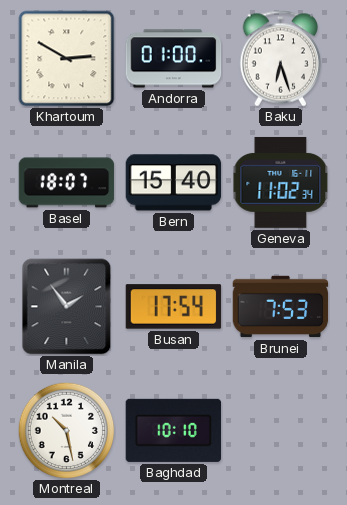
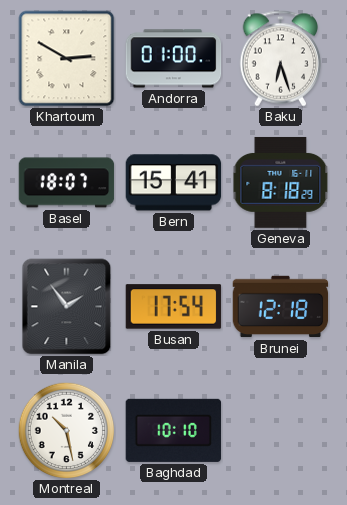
Bern: 15:40 -> 15:41 (174, 183)
Geneva: 11:02 -> 8:18 (281, 182)
Brunei: 7:53 -> 12:18 (281, 307)
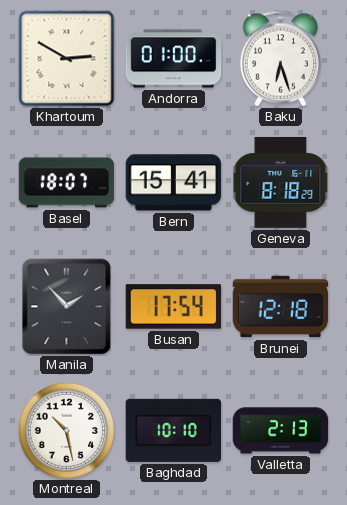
Manila: 1:54 -> 1:53 (67, 307)
Valletta: none -> 2:13 (281, 431)
